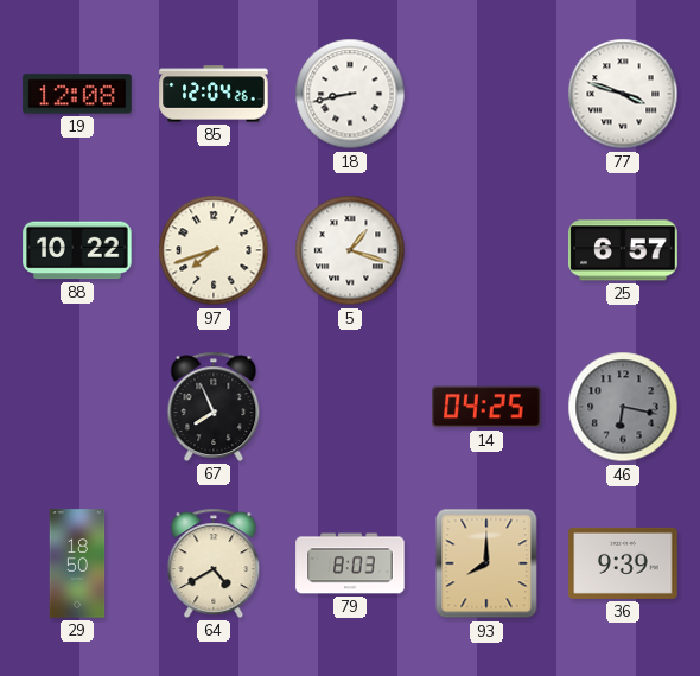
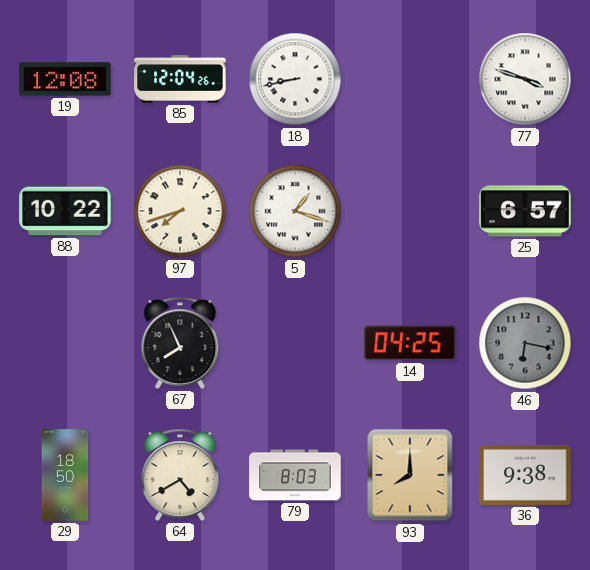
36: 9:39 -> 9:38 (525, 475)
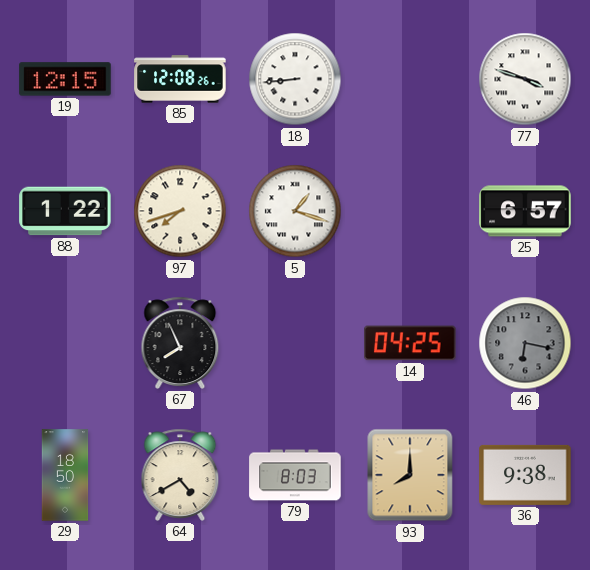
19: 12:08 -> 12:15 (65, 79)
85: 12:04 -> 12:08 (180, 79)
18: 8:43 -> 8:44 (295, 79)
88: 10:22 -> 1:22 (65, 211)
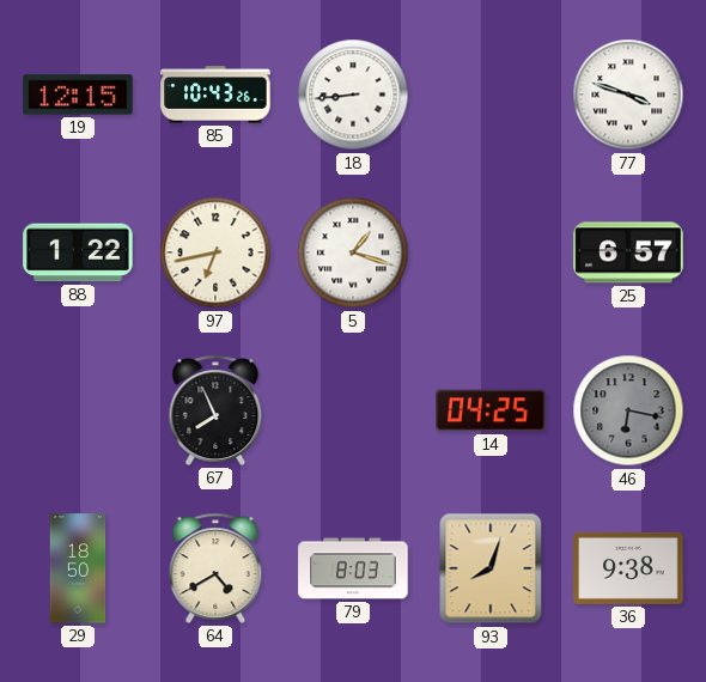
85: 12:08 -> 10:43 (215, 95)
97: 7:42 -> 6:43 (215, 252)
93: 8:00 -> 8:03 (491, 568)
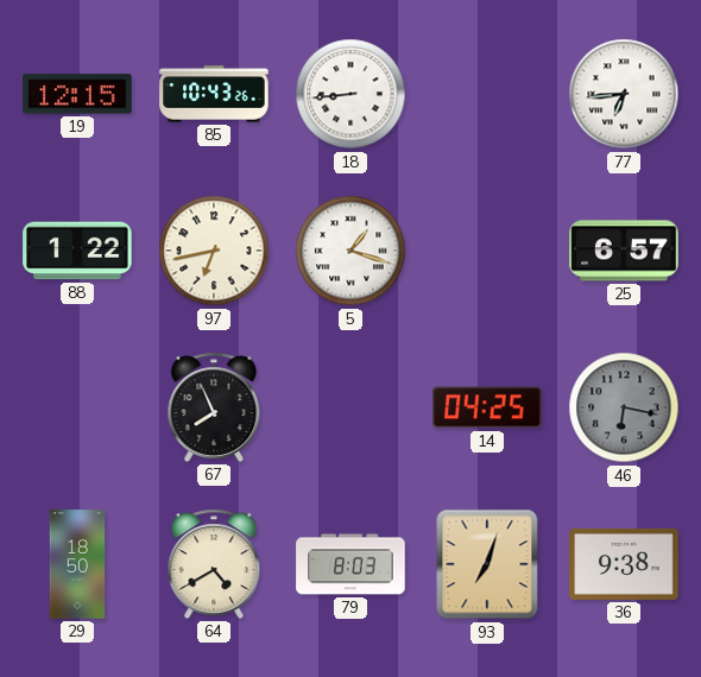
77: 3:48 -> 6:44 (624, 94)
93: 8:03 -> 7:03 (487, 564)
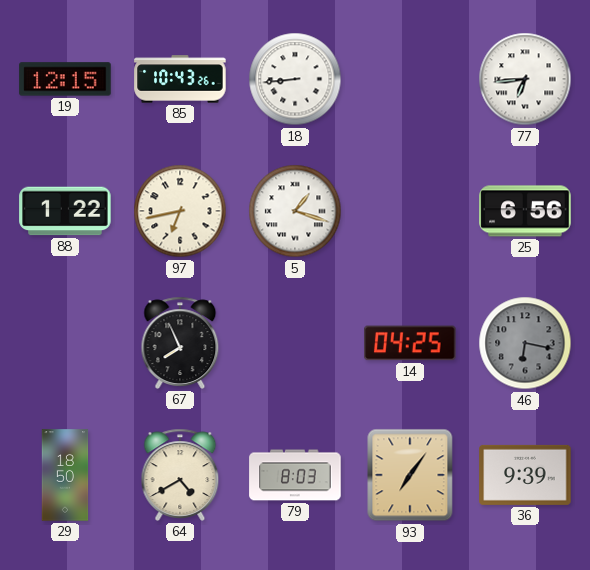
25: 6:57 -> 6:56 (525, 211)
93: 7:03 -> 7:06 (410, 475)
36: 9:38 -> 9:39 (525, 475)
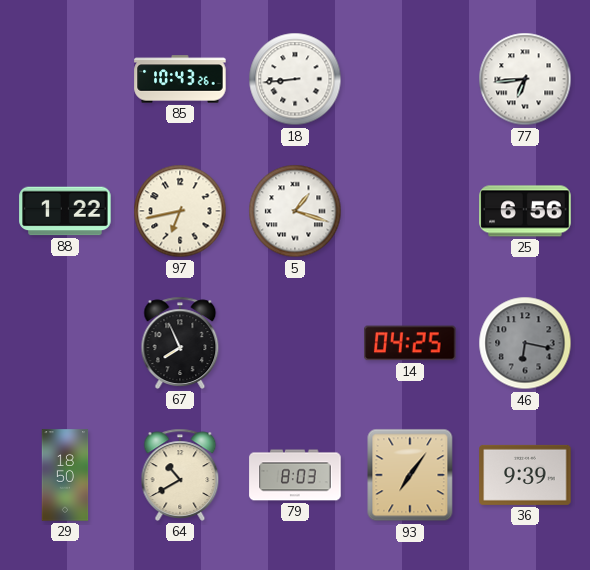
19: 12:15 -> none (65, 79)
64: 4:40 -> 10:40 (180, 475)
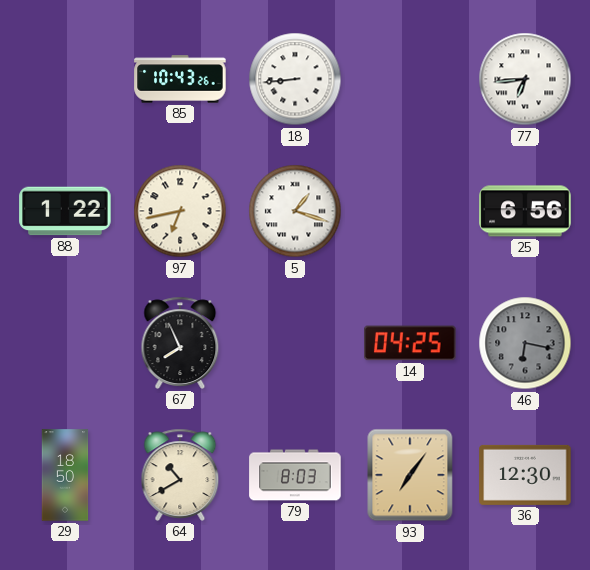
36: 9:39 -> 12:30 (525, 475)
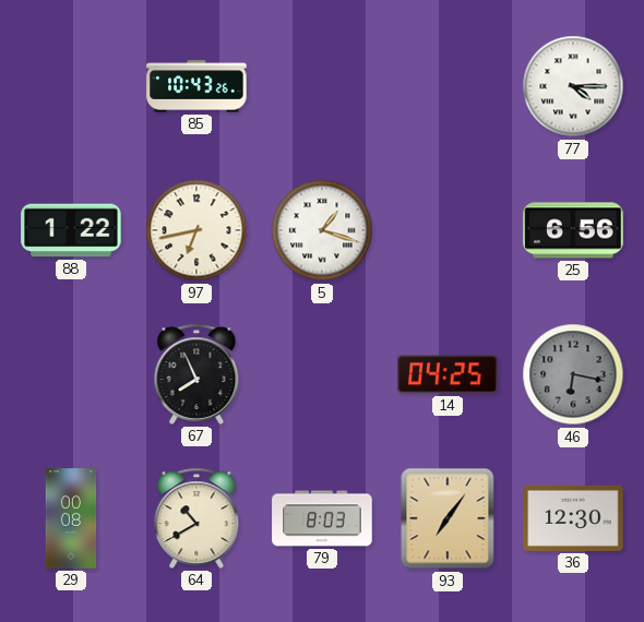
18: 8:44 -> none (295, 79)
77: 6:44 -> 4:15 (573, 86)
29: 18:50 -> 00:08 (71, 518)
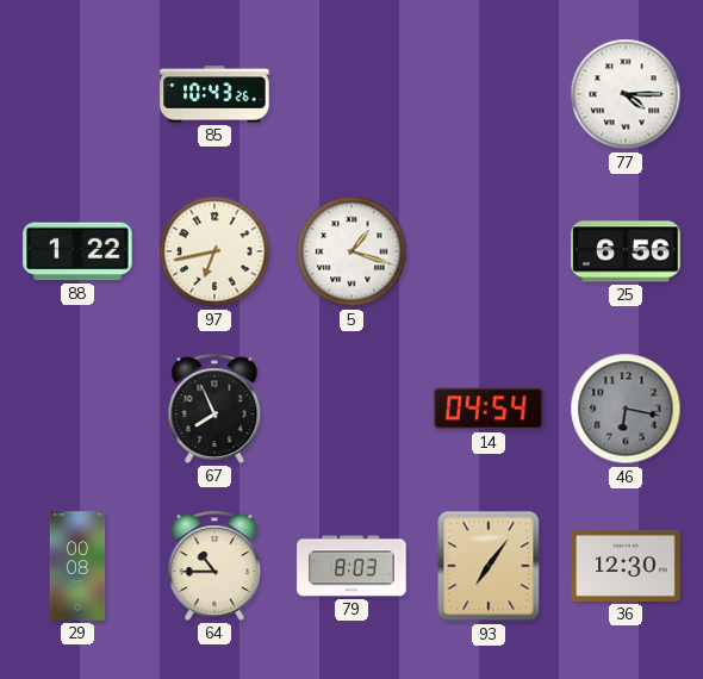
14: 04:25 -> 04:54 (489, 409)
64: 10:40 -> 10:45 (214, 566)
